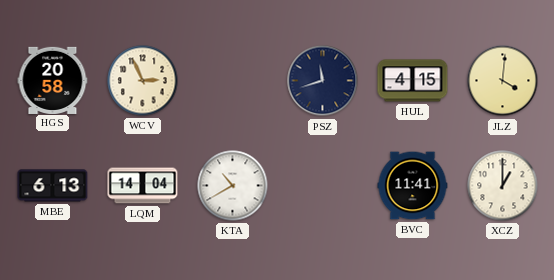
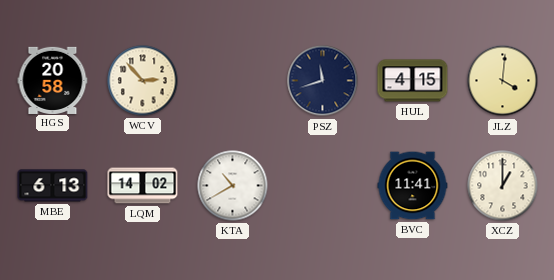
WCV: 2:56 -> 2:53 (143, 81)
LQM: 14:04 -> 14:02 (143, 186)
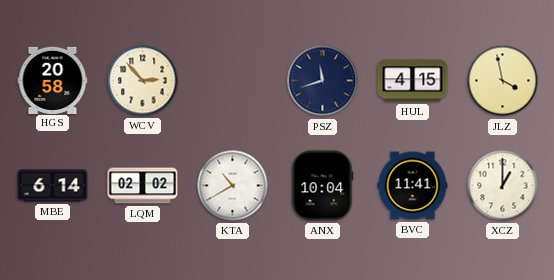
JLZ: 4:01 -> 3:58 (503, 81)
MBE: 6:13 -> 6:14 (53, 186)
LQM: 14:02 -> 02:02 (143, 186)
ANX: none -> 10:04 (322, 186)
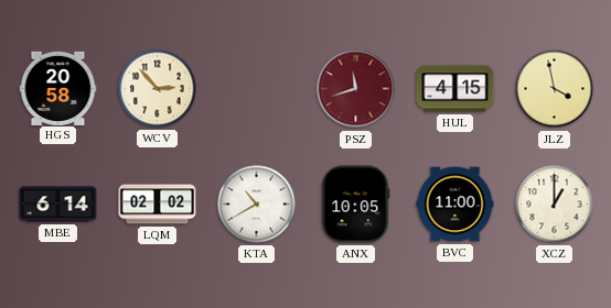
PSZ dial: navy -> burgundy (356, 89)
ANX: 10:04 -> 10:05 (355, 205)
BVC: 11:41 -> 11:00 (455, 205)
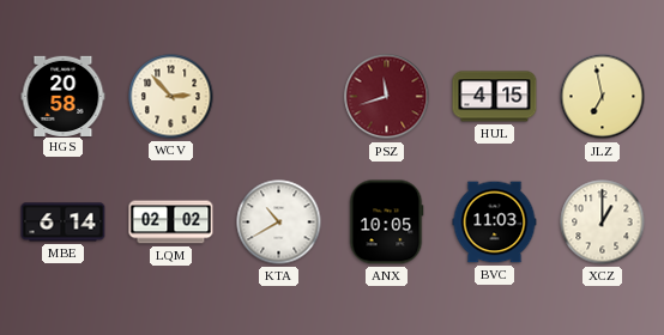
JLZ: 3:58 -> 6:58 (603, 97)
BVC: 11:00 -> 11:03 (495, 223)
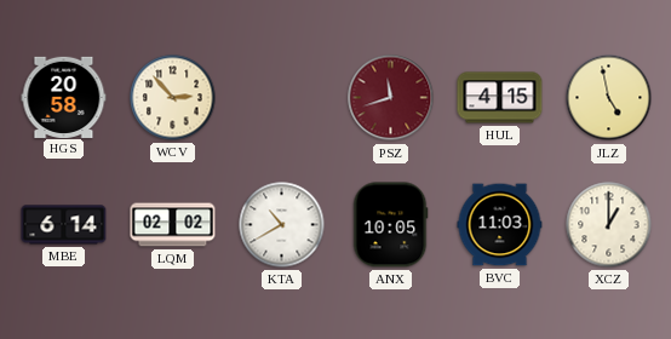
JLZ: 6:58 -> 4:58 (609, 98)
